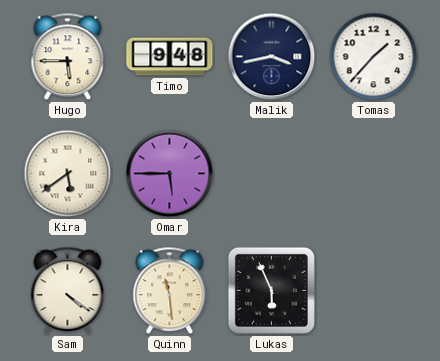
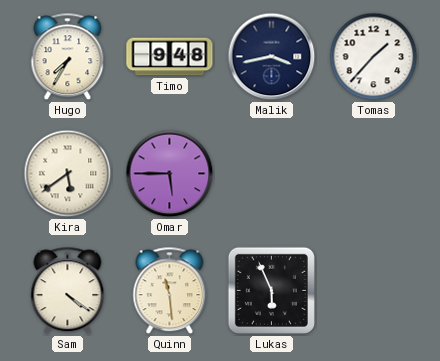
Hugo: 5:45 -> 7:35 (68, 57)
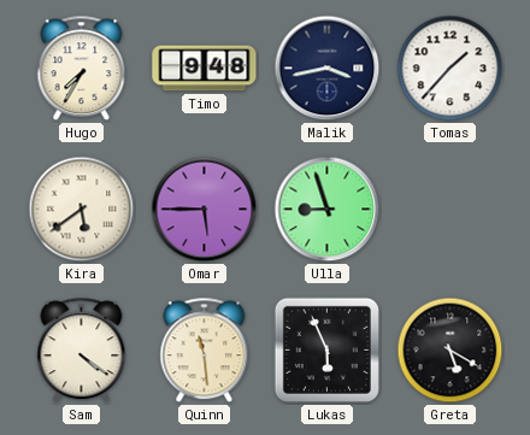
Ulla: none -> 8:57 (328, 210)
Greta: none -> 5:20 (450, 351)
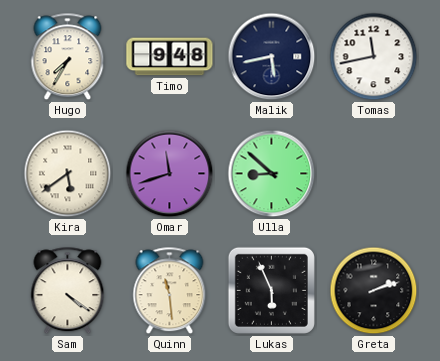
Malik: 3:43 -> 5:43 (272, 57)
Tomas: 1:37 -> 11:43 (374, 57)
Omar: 5:45 -> 11:42 (170, 174)
Ulla: 8:57 -> 8:52 (272, 174)
Greta: 5:20 -> 2:12 (374, 291)
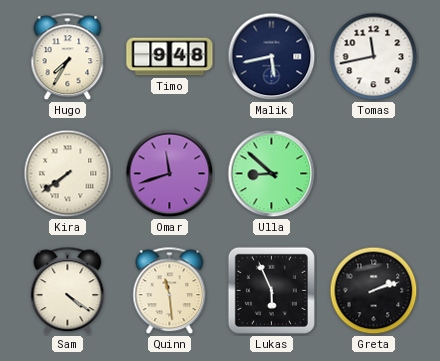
Kira: 5:39 -> 7:39 (68, 174)
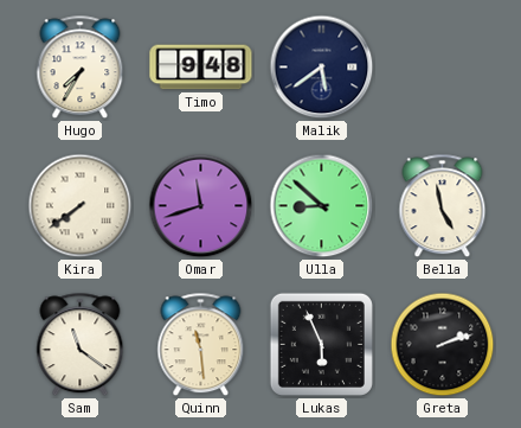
Malik: 5:43 -> 5:39 (322, 68)
Tomas: 11:43 -> none (374, 57)
Bella: none -> 4:58 (443, 206)
Sam: 4:21 -> 11:21 (81, 345)
